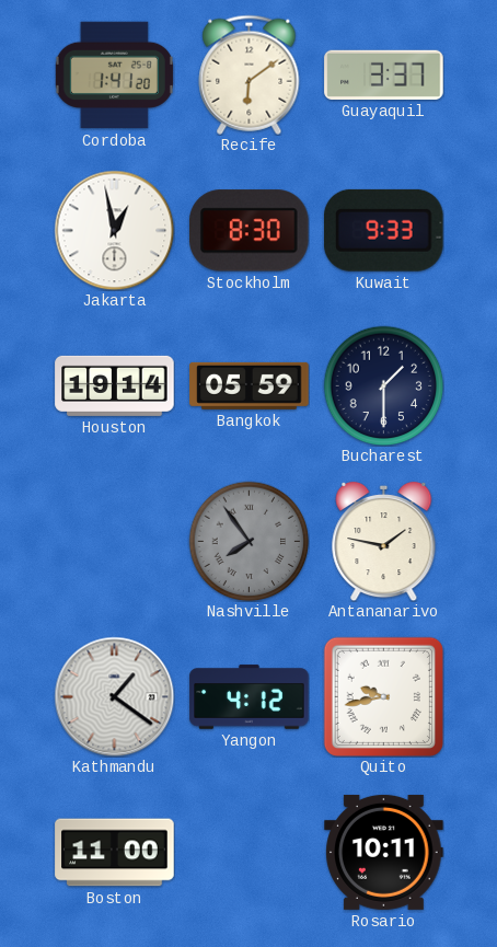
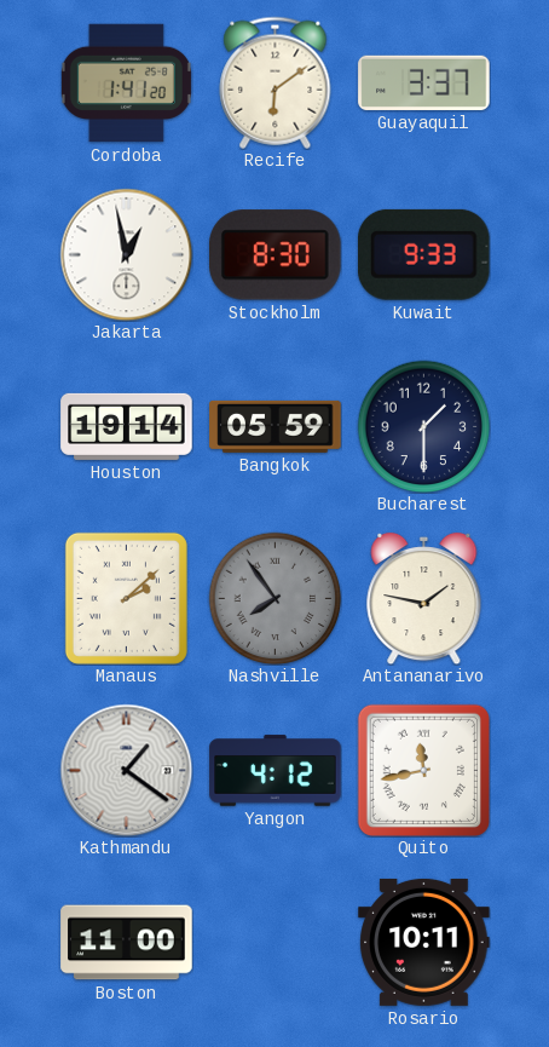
Manaus: none -> 2:08 (126, 598)
Quito: 9:43 -> 11:43 (423, 770)
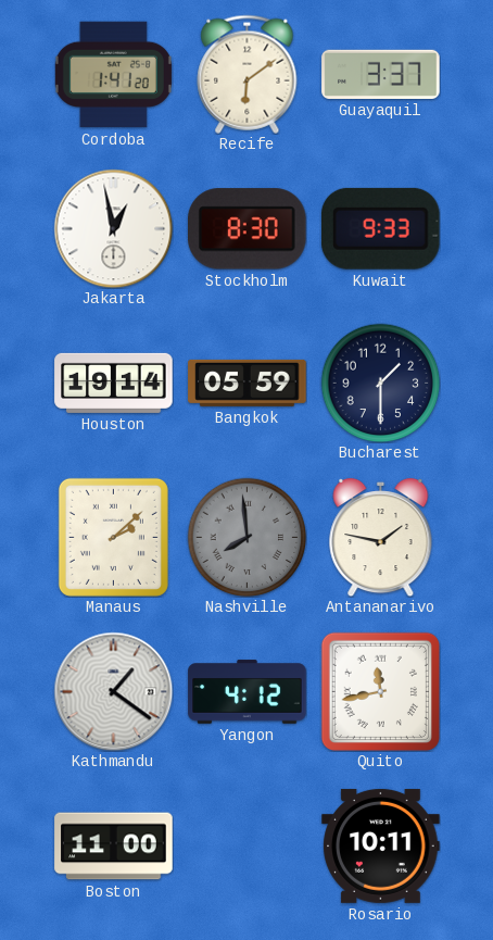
Nashville: 7:54 -> 7:59 (246, 537)
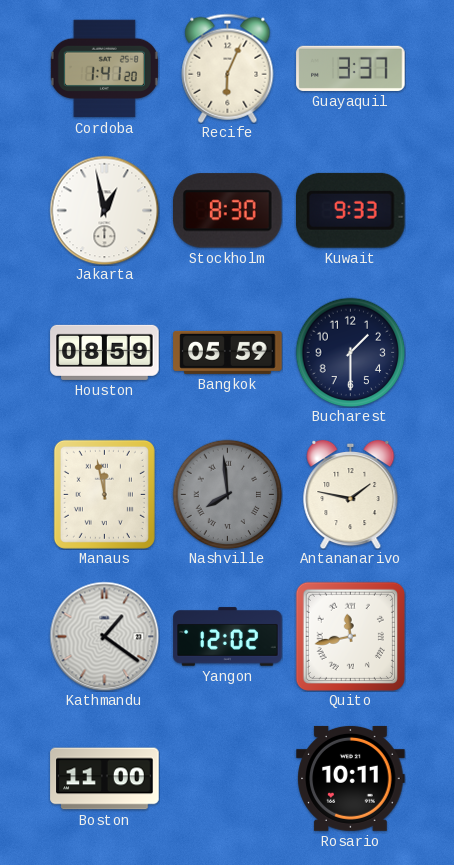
Recife: 6:09 -> 6:04 (228, 68)
Houston: 19:14 -> 08:59 (105, 352)
Manaus: 2:08 -> 11:58 (104, 494)
Yangon: 4:12 -> 12:02 (228, 637)
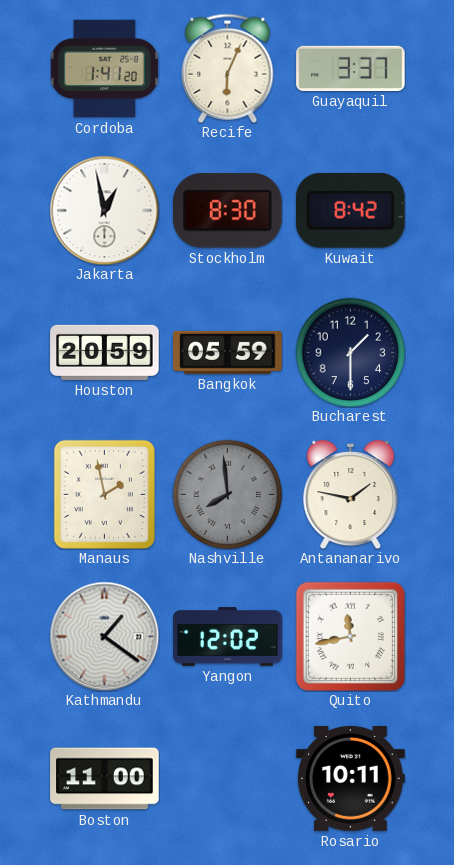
Kuwait: 9:33 -> 8:42 (350, 210)
Houston: 08:59 -> 20:59 (105, 352)
Manaus: 11:58 -> 1:58 (104, 494)
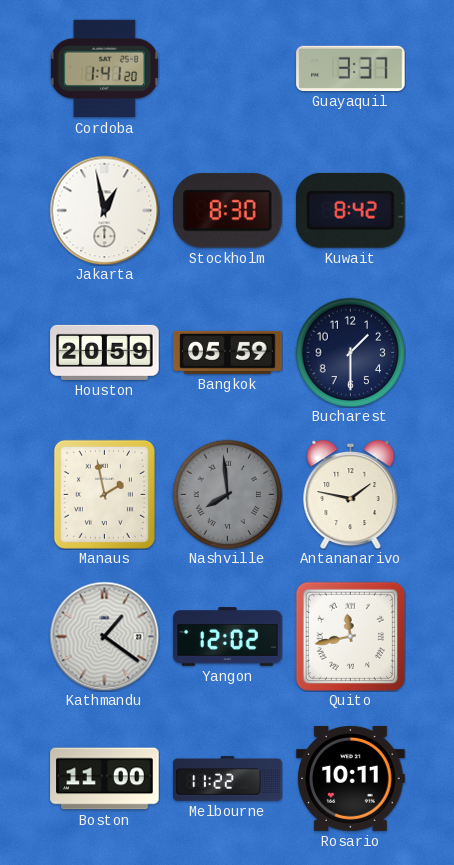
Recife: 6:04 -> none (228, 68)
Melbourne: none -> 11:22 (228, 779)
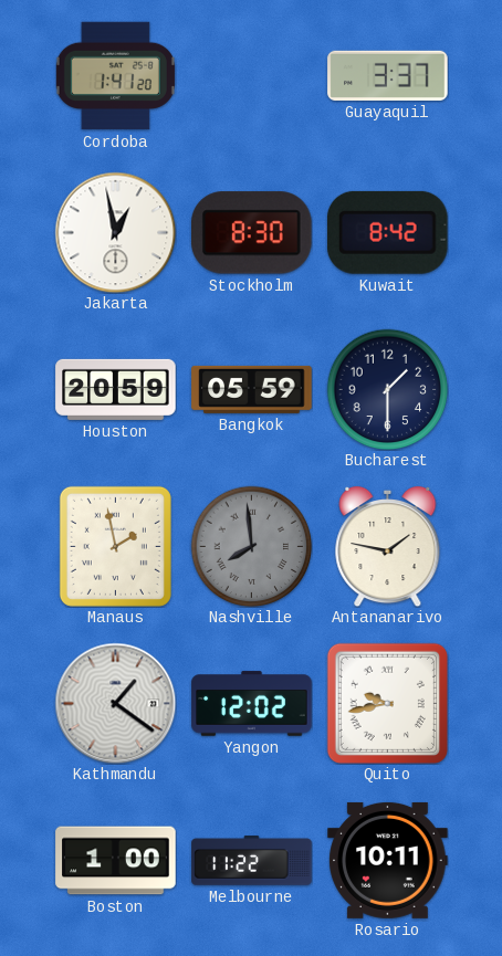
Quito: 11:43 -> 9:43 (387, 703)
Boston: 11:00 -> 1:00 (116, 861)
